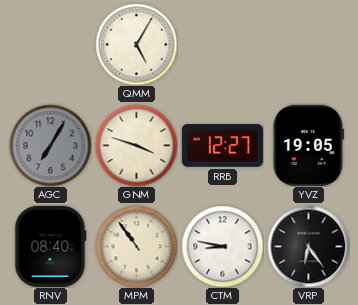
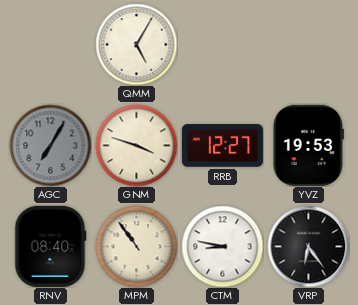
YVZ: 19:05 -> 19:53 (308, 145)
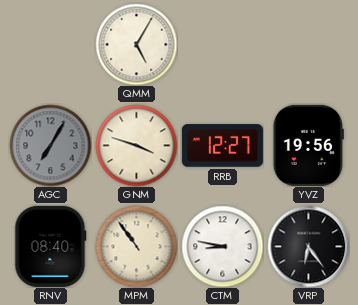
YVZ: 19:53 -> 19:56 (308, 145)
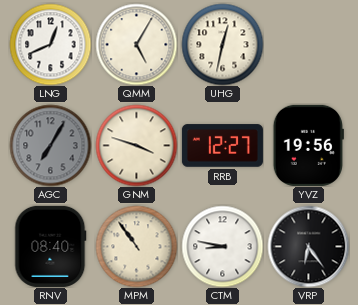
LNG: none -> 12:41 (50, 44)
UHG: none -> 12:32 (222, 44)
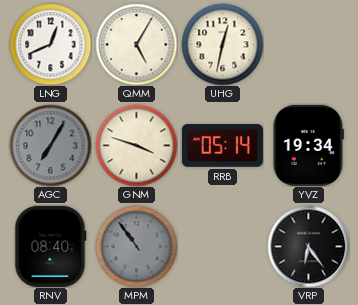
RRB: 12:27 -> 05:14 (222, 146)
YVZ: 19:56 -> 19:34 (308, 145)
MPM dial: cream -> grey (136, 246)
CTM: 8:47 -> none (222, 246)
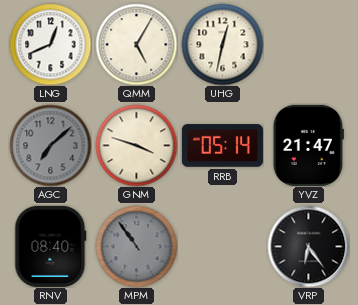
AGC: 7:05 -> 7:08 (50, 145)
YVZ: 19:34 -> 21:47 (308, 145)
